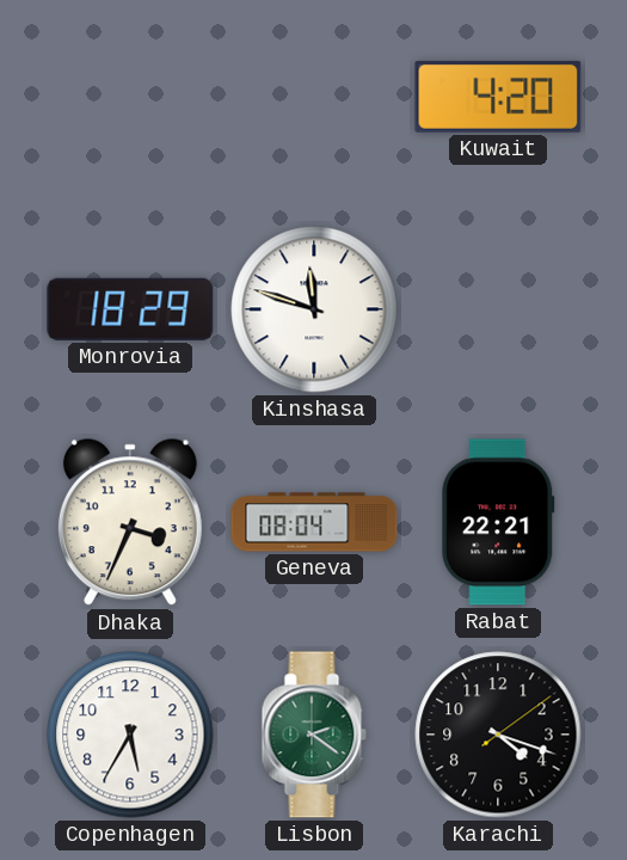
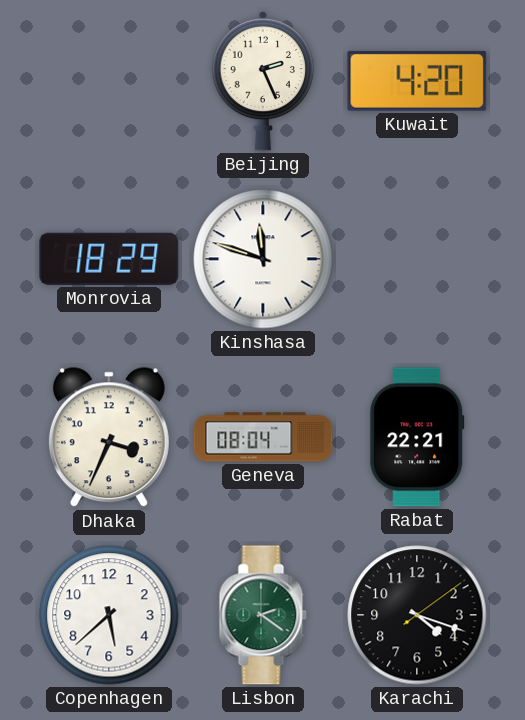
Beijing: none -> 2:26 (263, 81)
Copenhagen: 5:35 -> 5:38 (109, 615)
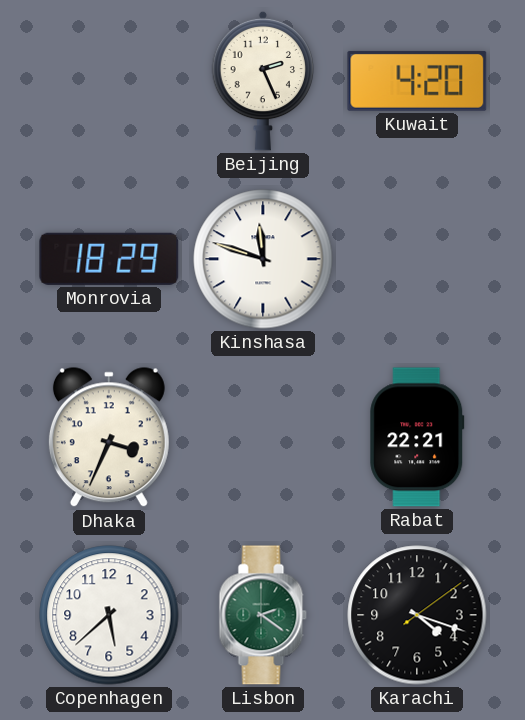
Geneva: 08:04 -> none (263, 437)
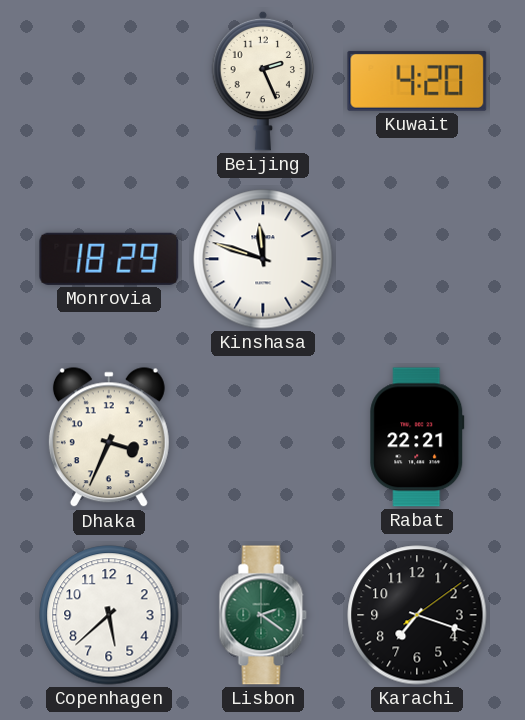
Karachi: 4:18 -> 7:18 (417, 615)
